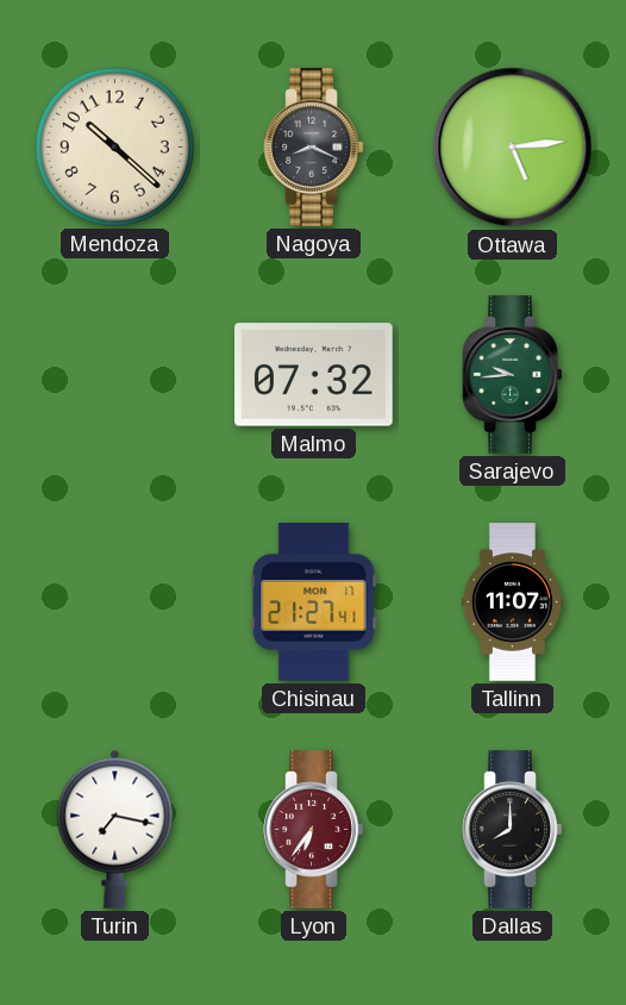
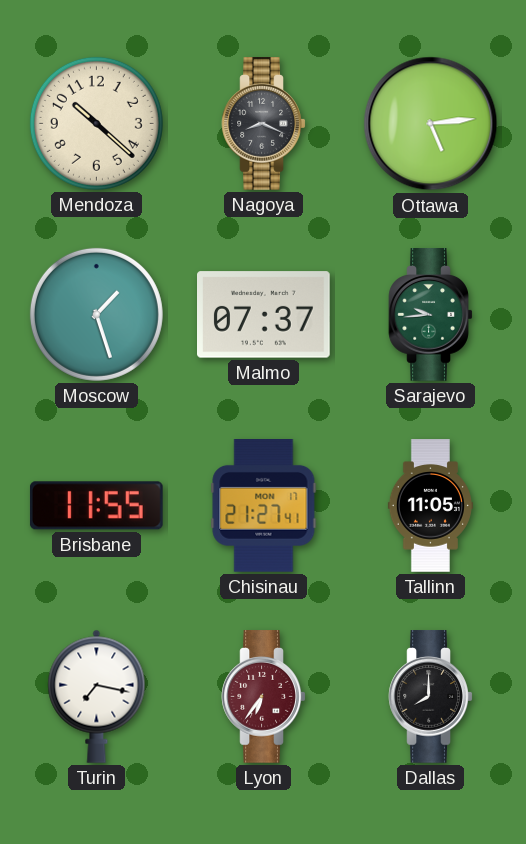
Moscow: none -> 1:27 (96, 314)
Malmo: 07:32 -> 07:37 (264, 315)
Brisbane: none -> 11:55 (96, 506)
Tallinn: 11:07 -> 11:05 (430, 506)
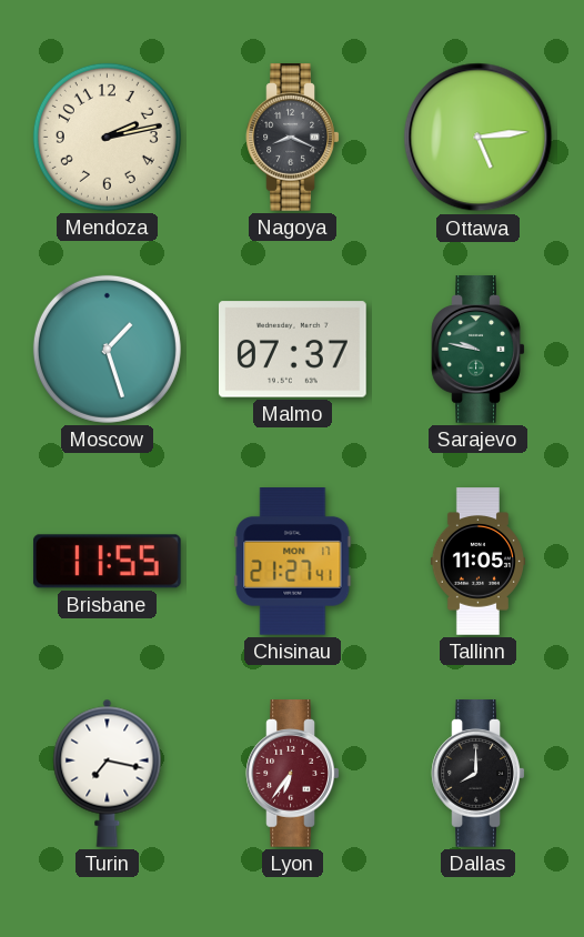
Mendoza: 10:22 -> 2:13 (107, 137)
Sarajevo: 9:44 -> 9:47 (479, 350)
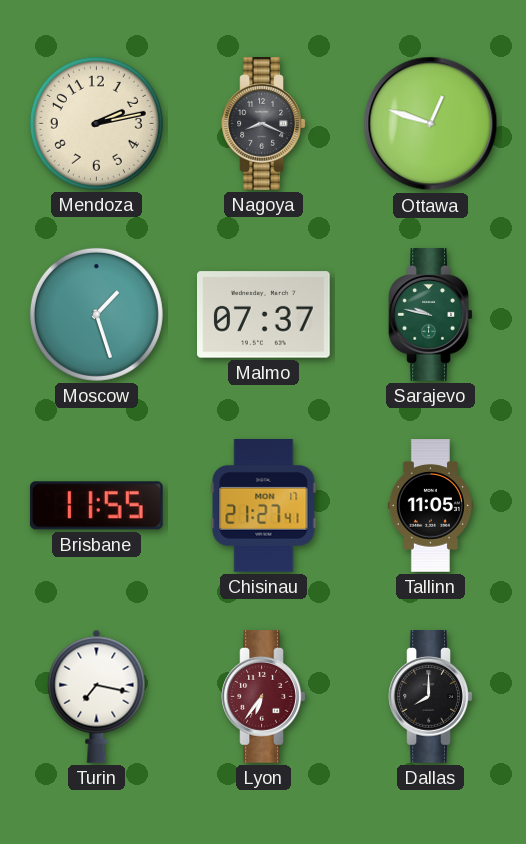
Ottawa: 5:14 -> 12:48 (431, 124)
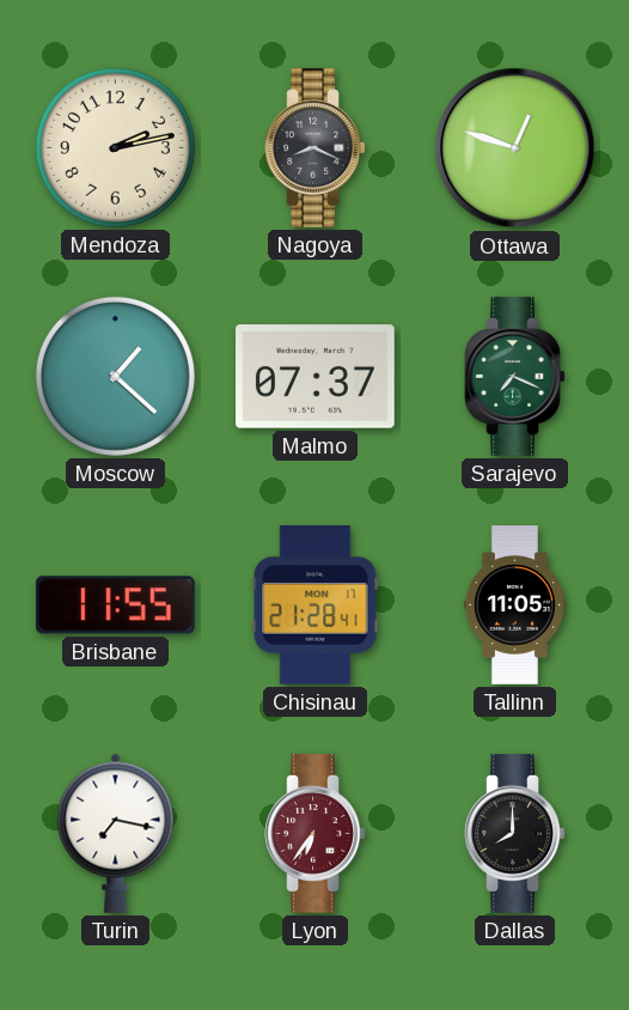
Moscow: 1:27 -> 1:22 (115, 376)
Sarajevo: 9:47 -> 7:19 (515, 377)
Chisinau: 21:27 -> 21:28 (316, 606)
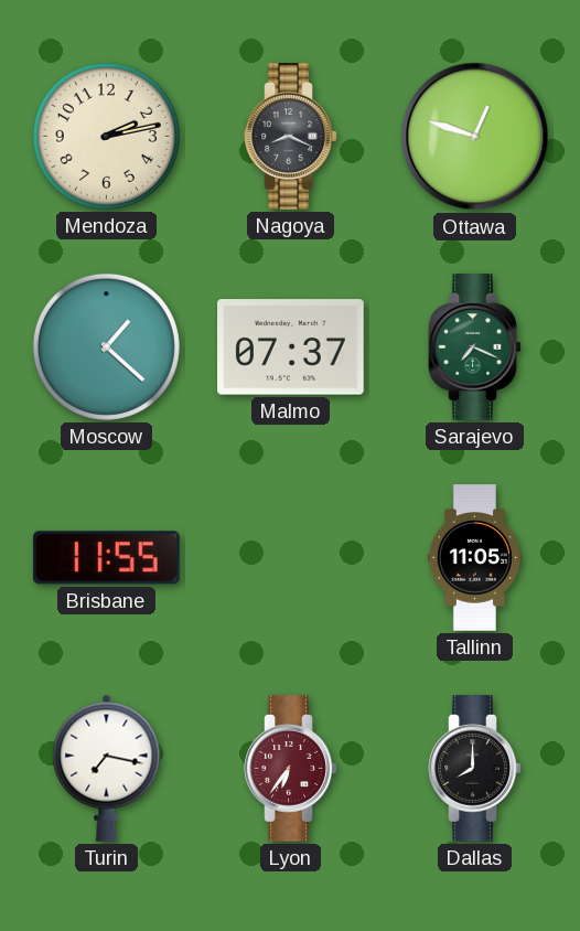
Chisinau: 21:28 -> none (316, 606)
